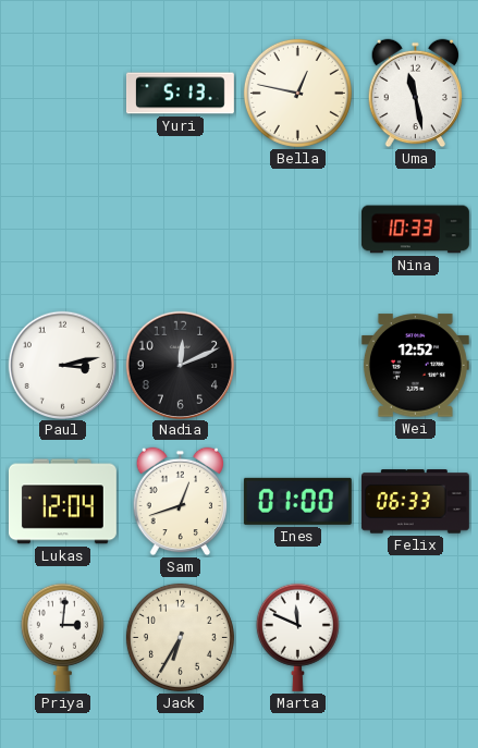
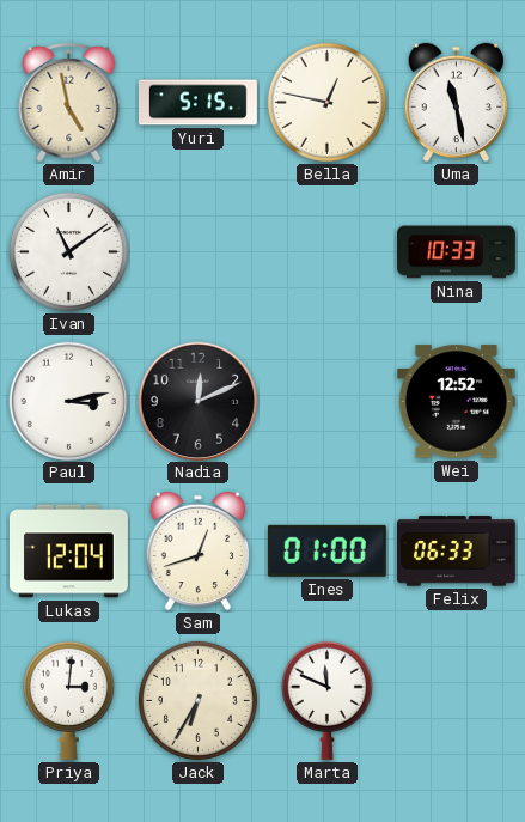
Amir: none -> 4:58 (69, 102)
Yuri: 5:13 -> 5:15 (197, 103)
Ivan: none -> 11:09 (68, 251)
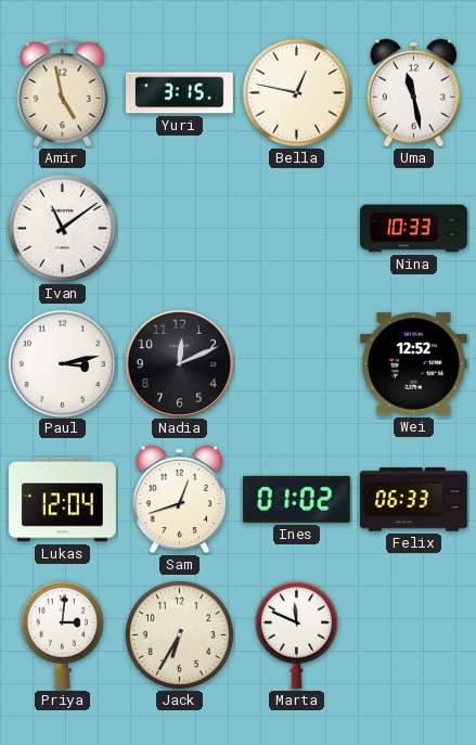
Yuri: 5:15 -> 3:15 (179, 93)
Ines: 01:00 -> 01:02 (296, 499)
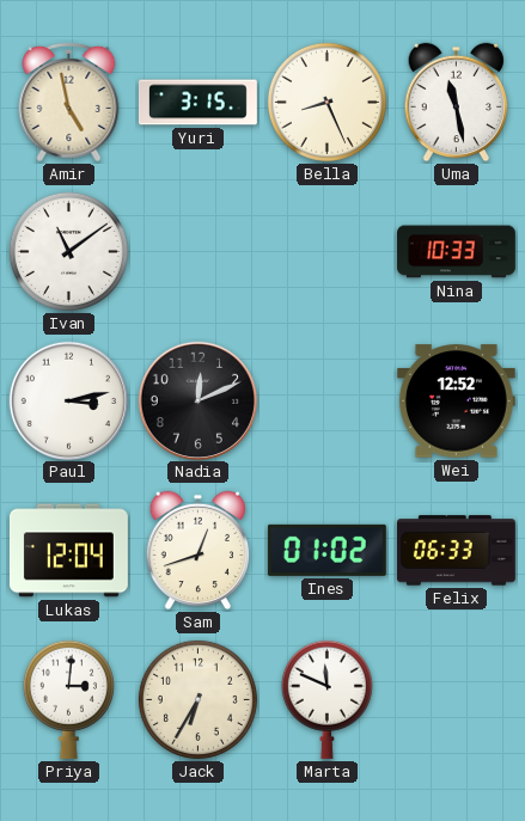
Bella: 12:47 -> 8:26 (326, 102)
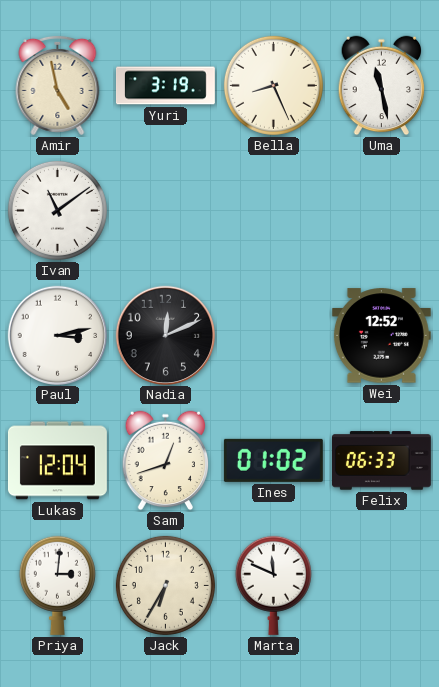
Yuri: 3:15 -> 3:19 (165, 86)
Nina: 10:33 -> none (456, 252)
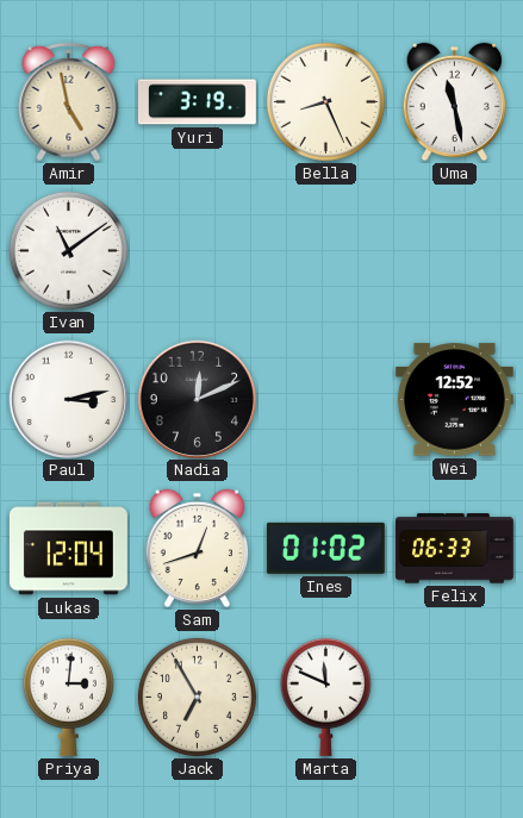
Jack: 6:35 -> 6:55 (197, 697)
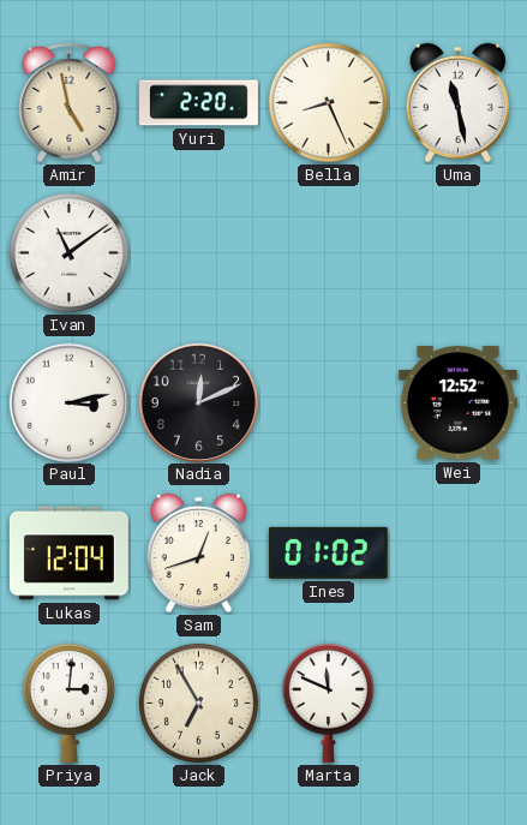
Yuri: 3:19 -> 2:20 (198, 103)
Felix: 06:33 -> none (454, 549)
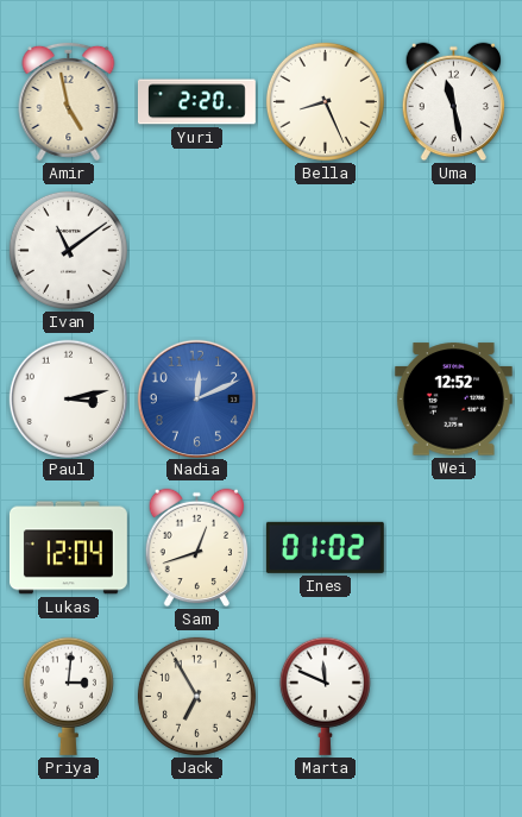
Nadia dial: black -> blue (196, 398)
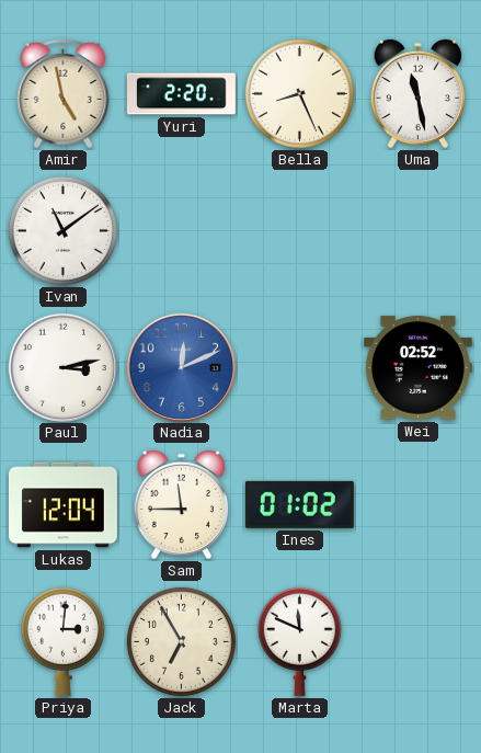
Wei: 12:52 -> 02:52 (417, 368)
Sam: 12:42 -> 11:45 (182, 505)
